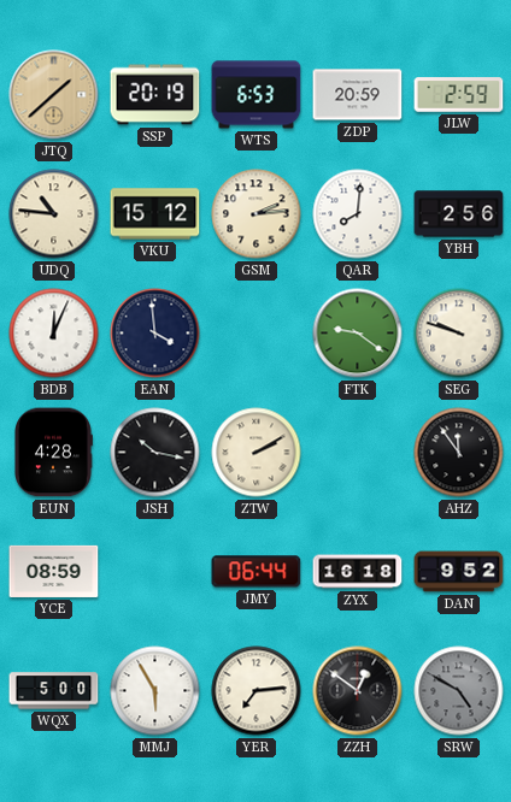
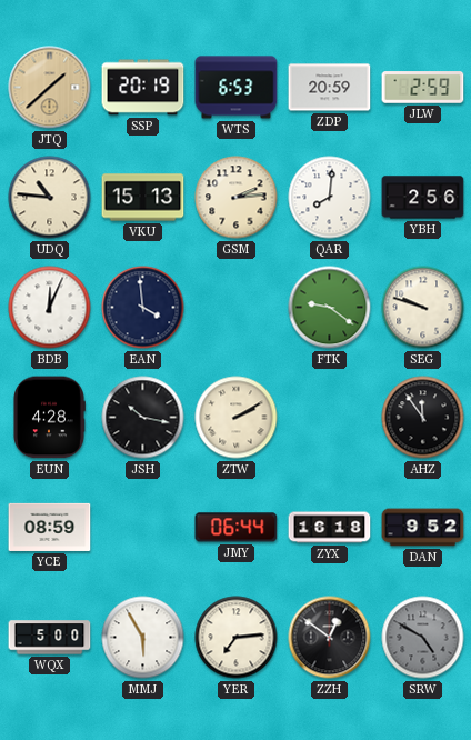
VKU: 15:12 -> 15:13 (143, 198)
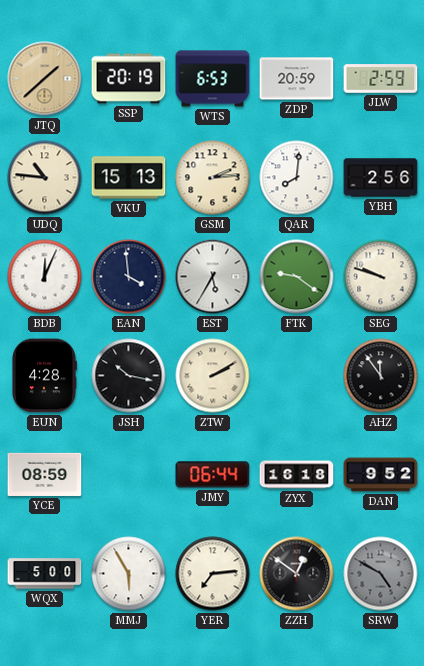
EST: none -> 5:35 (213, 277)
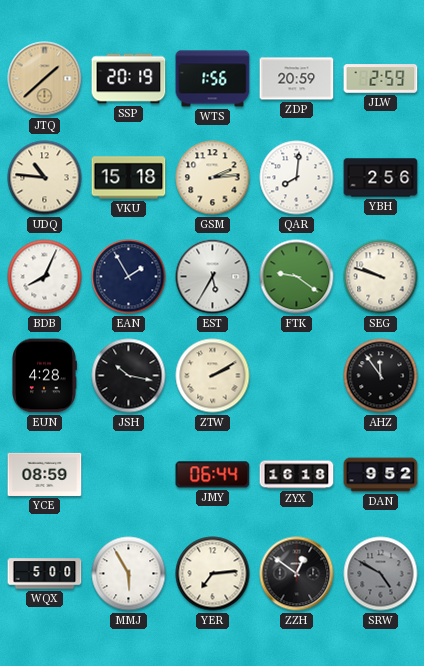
WTS: 6:53 -> 1:56 (213, 79)
VKU: 15:13 -> 15:18 (129, 178)
BDB: 12:04 -> 8:04 (45, 277)
EAN: 3:59 -> 1:55 (129, 277)
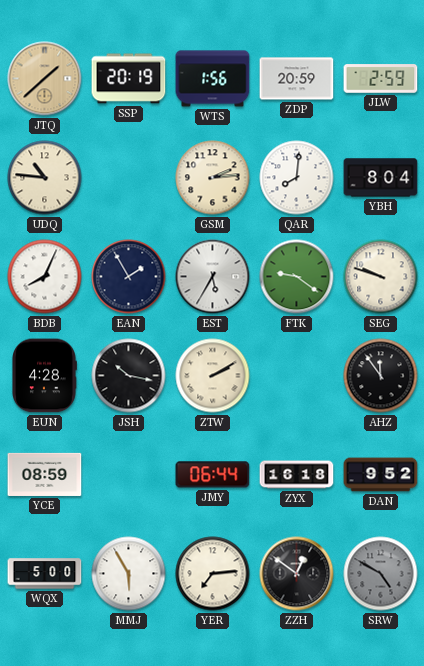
VKU: 15:18 -> none (129, 178)
YBH: 2:56 -> 8:04 (381, 178)
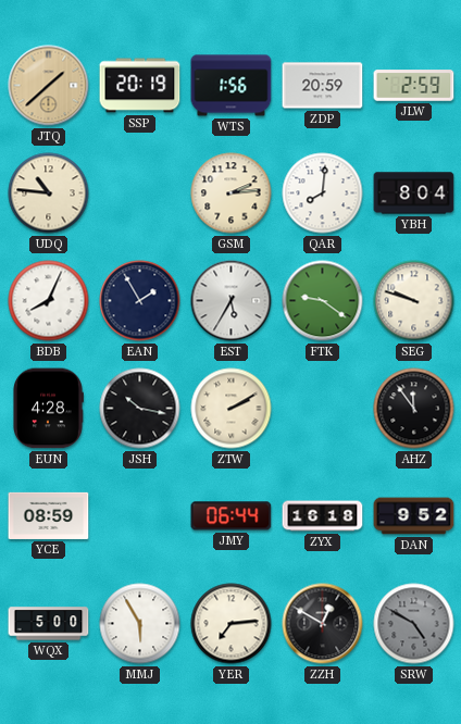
ZZH: 12:51 -> 12:50 (323, 624)
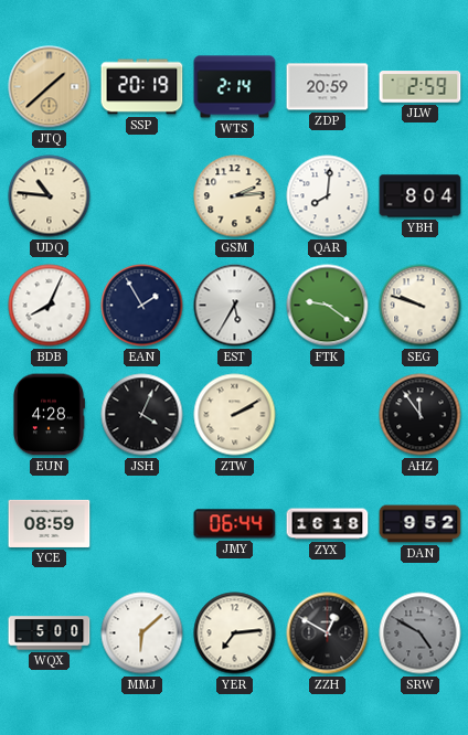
WTS: 1:56 -> 2:14 (235, 87)
JSH: 10:17 -> 4:04 (142, 415)
MMJ: 5:55 -> 6:08 (142, 633)
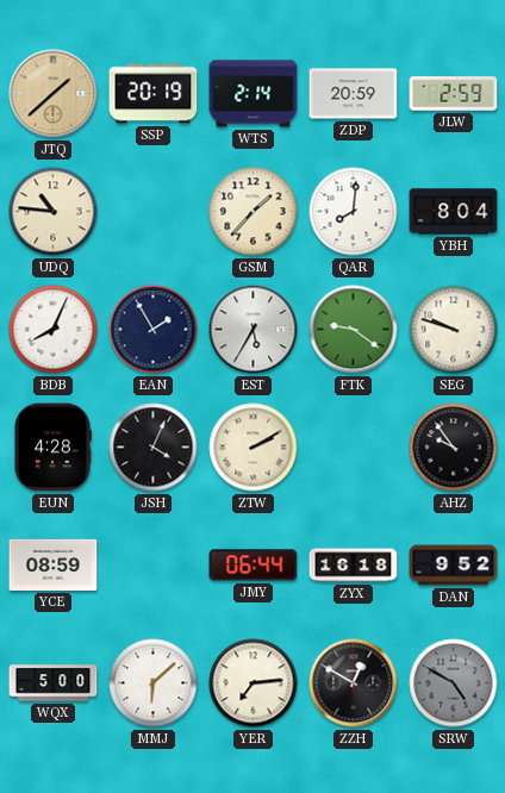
GSM: 2:14 -> 1:37 (254, 212)
AHZ: 11:54 -> 9:54 (454, 448)
